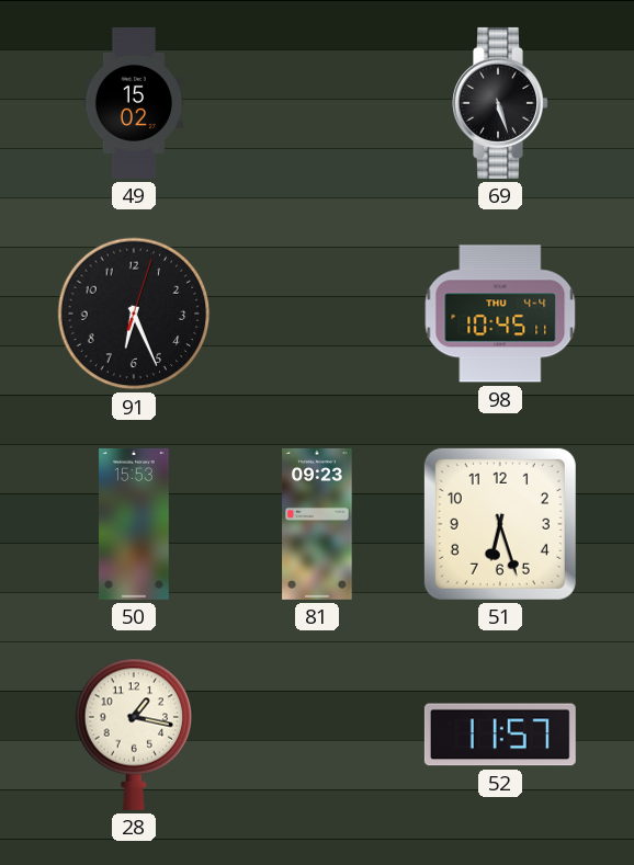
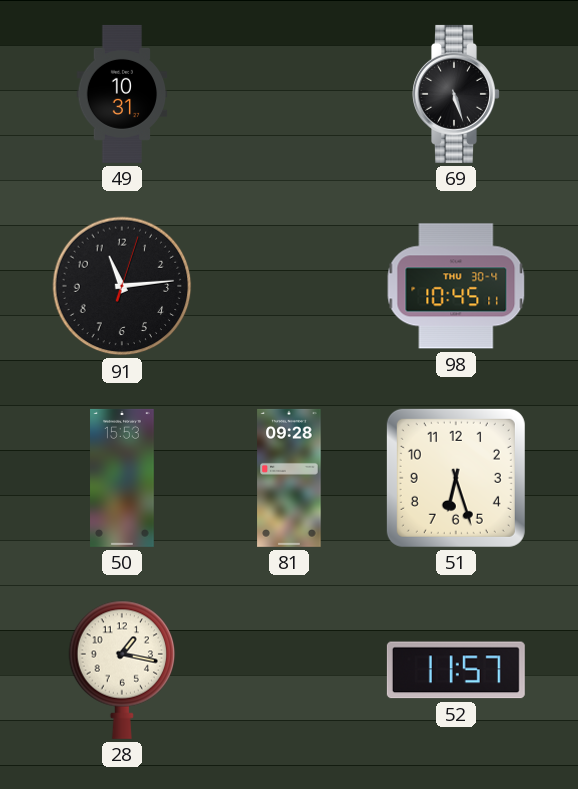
49: 15:02 -> 10:31 (122, 94)
91: 6:26 -> 11:14 (122, 286)
98 date: THU 4-4 -> THU 30-4 (456, 286)
81: 09:23 -> 09:28 (289, 478)
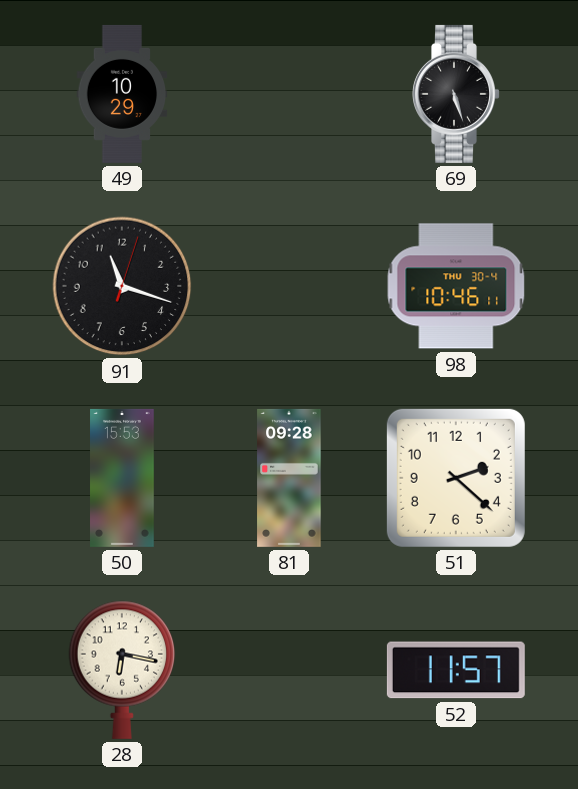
49: 10:31 -> 10:29 (122, 94)
91: 11:14 -> 11:18 (122, 286)
98: 10:45 -> 10:46 (456, 286)
51: 6:27 -> 2:22 (456, 478)
28: 1:17 -> 6:17 (122, 670)
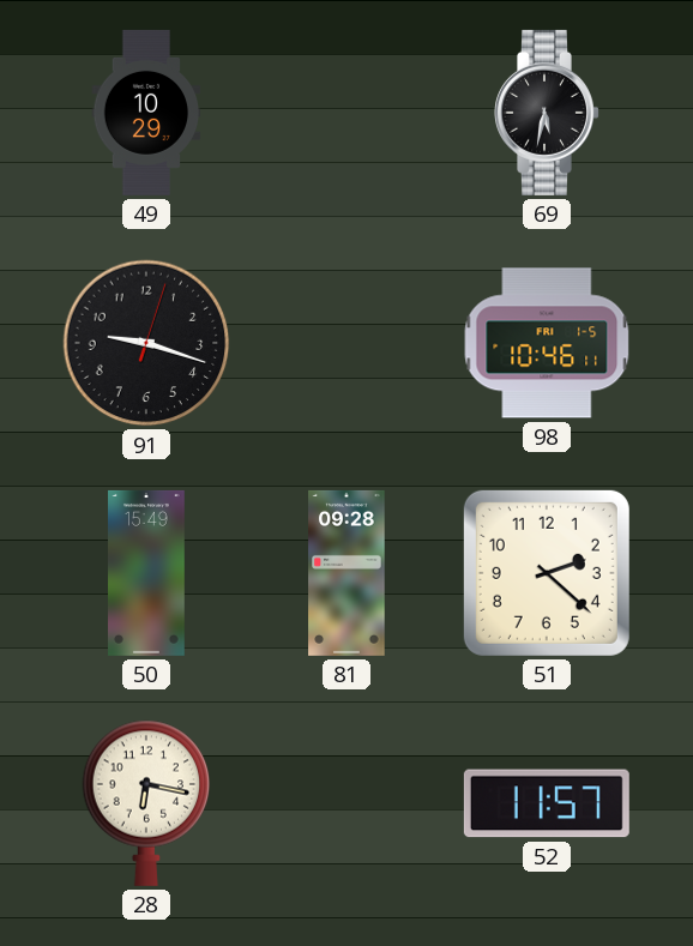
69: 5:27 -> 5:32 (548, 113)
91: 11:18 -> 9:18 (146, 343)
98 date: THU 30-4 -> FRI 1-5 (547, 343)
50: 15:53 -> 15:49 (146, 573)
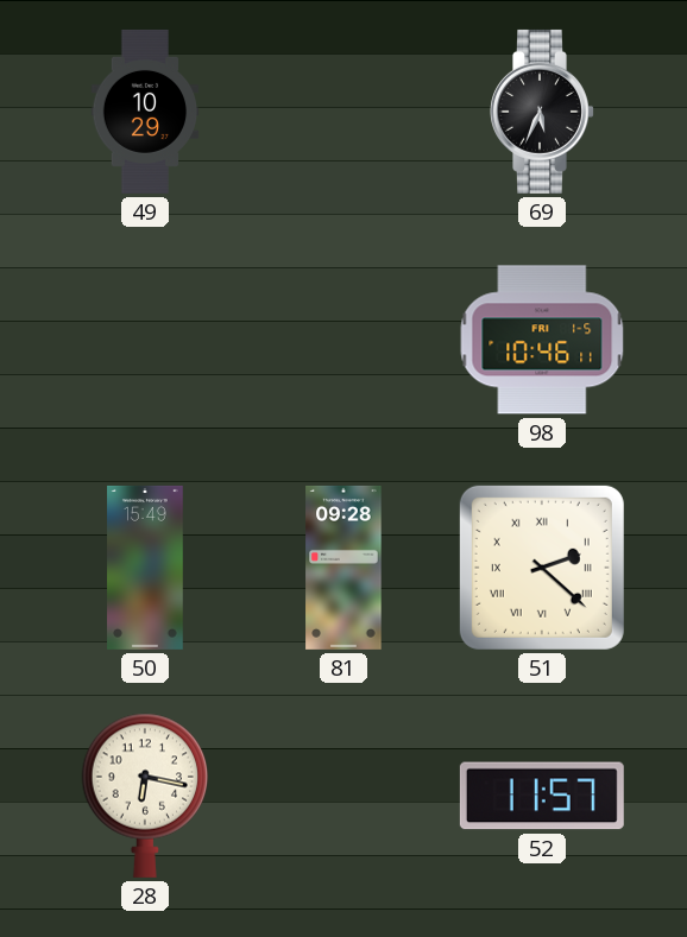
69: 5:32 -> 5:34 (543, 112)
91: 9:18 -> none (146, 343)
51 numerals: Arabic -> Roman (542, 568)
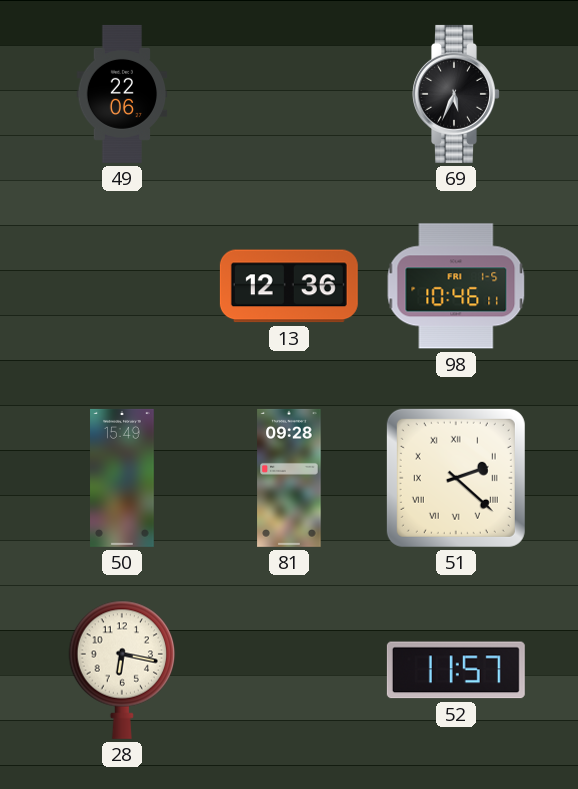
49: 10:29 -> 22:06 (122, 94)
13: none -> 12:36 (289, 286)
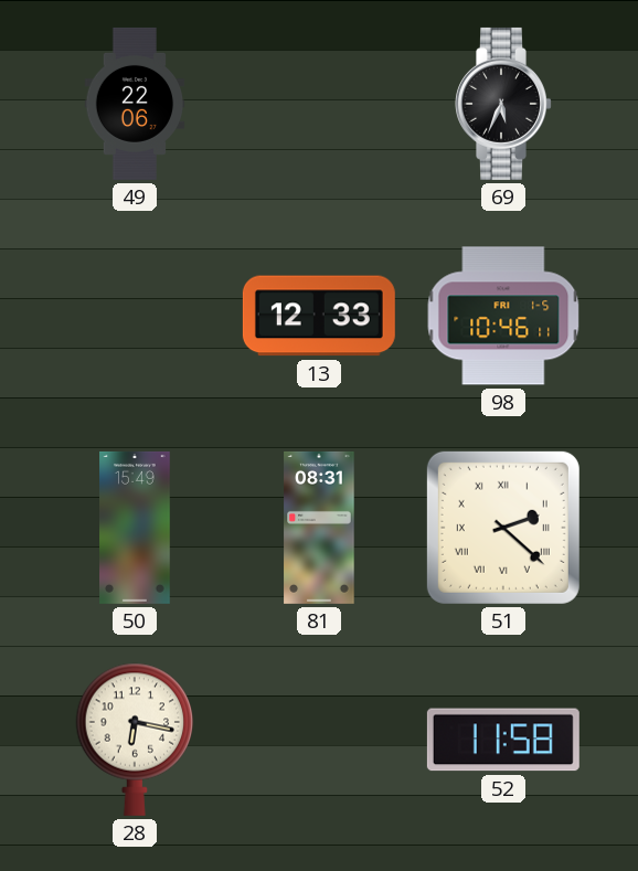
13: 12:36 -> 12:33 (319, 316)
81: 09:28 -> 08:31 (319, 528)
52: 11:57 -> 11:58 (503, 740)
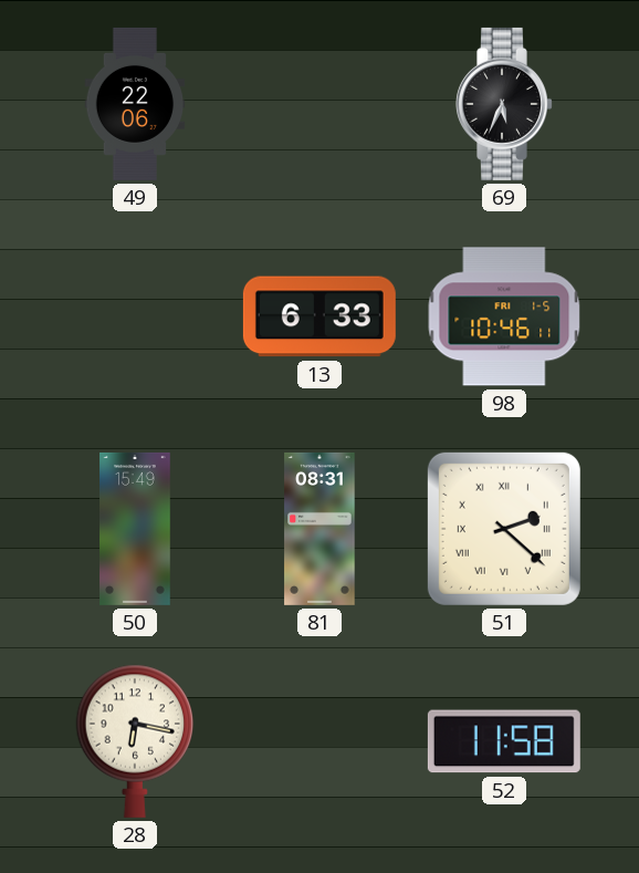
13: 12:33 -> 6:33 (319, 316)
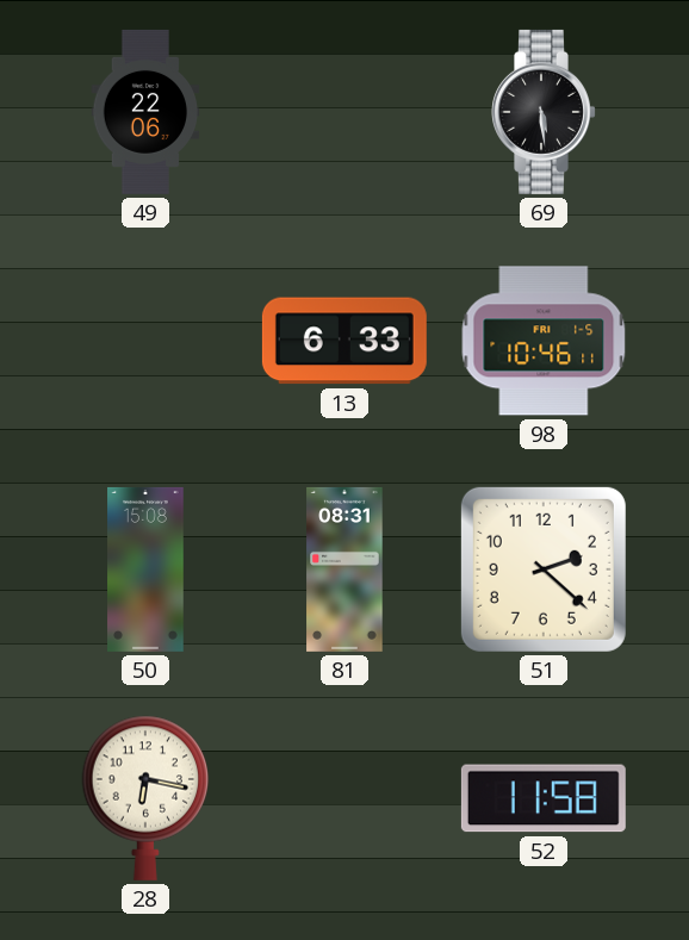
69: 5:34 -> 5:29 (545, 112)
50: 15:49 -> 15:08 (145, 569)
51 numerals: Roman -> Arabic (544, 569)
